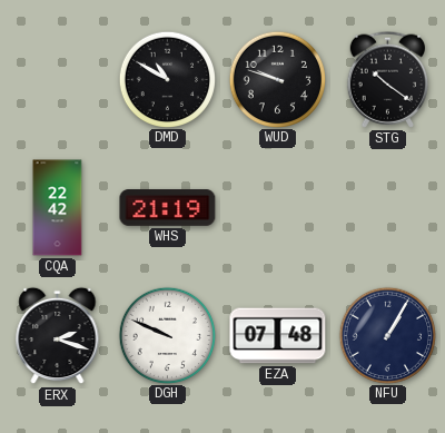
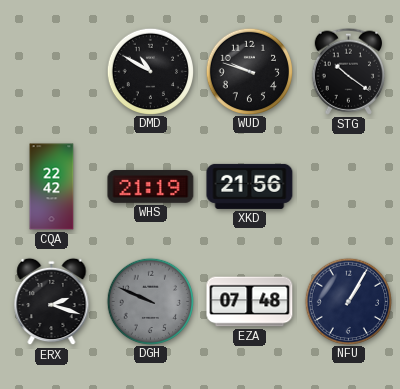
XKD: none -> 21:56 (250, 186)
DGH dial: white -> grey (150, 301)
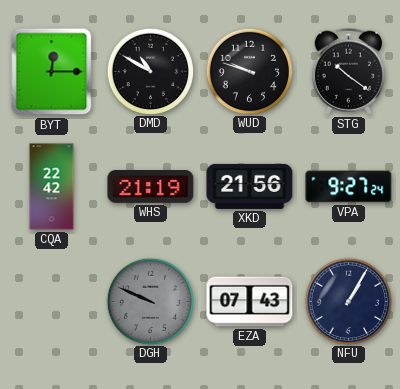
BYT: none -> 12:15 (52, 72)
VPA: none -> 9:27 (349, 187)
ERX: 2:18 -> none (52, 302)
EZA: 07:48 -> 07:43 (250, 302)
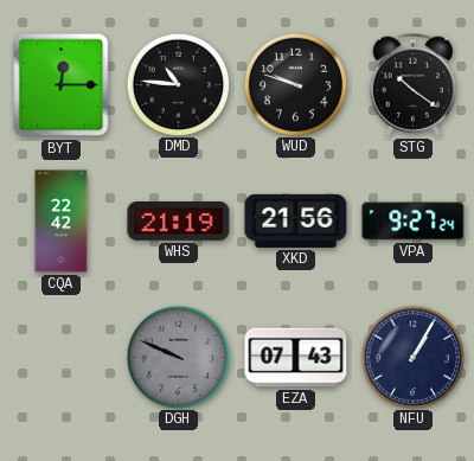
DMD: 10:50 -> 10:46 (178, 84)
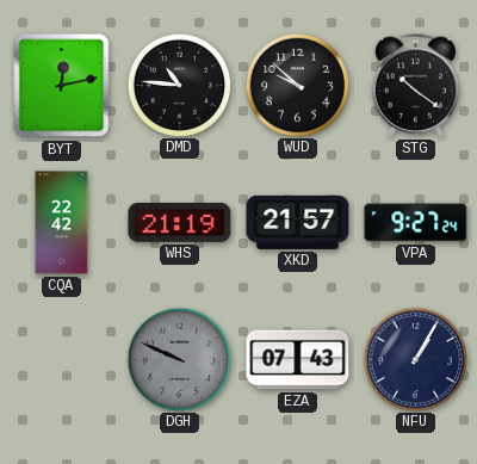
BYT: 12:15 -> 12:13 (62, 86)
WUD: 9:48 -> 9:52 (297, 85)
XKD: 21:56 -> 21:57 (298, 222)
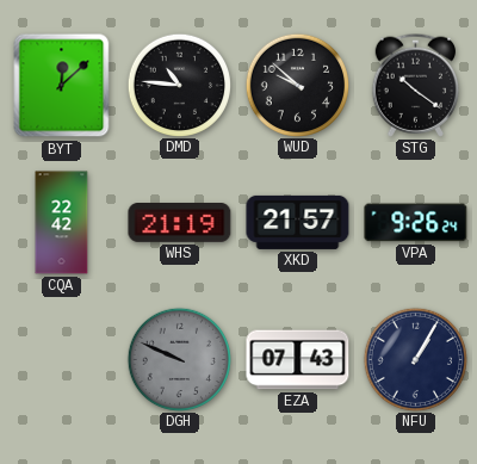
BYT: 12:13 -> 12:08 (62, 86)
VPA: 9:27 -> 9:26 (416, 223)
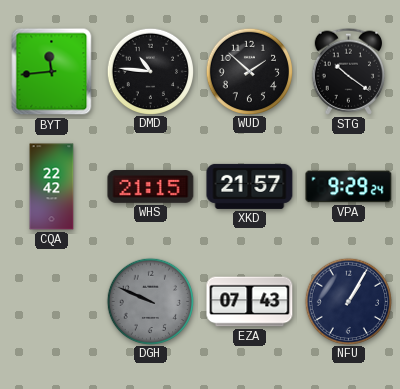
BYT: 12:08 -> 11:44 (52, 72)
WUD: 9:52 -> 1:52 (249, 71)
WHS: 21:19 -> 21:15 (151, 187)
VPA: 9:26 -> 9:29 (349, 187)
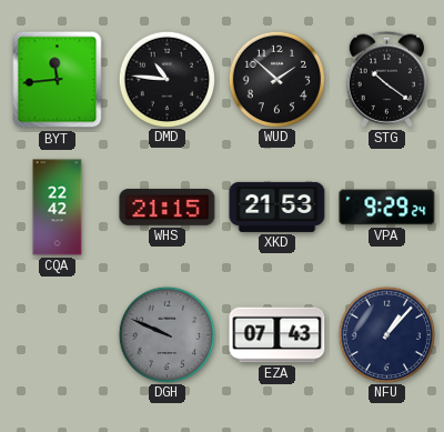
XKD: 21:57 -> 21:53 (277, 207)
NFU: 1:05 -> 1:07 (386, 334)
